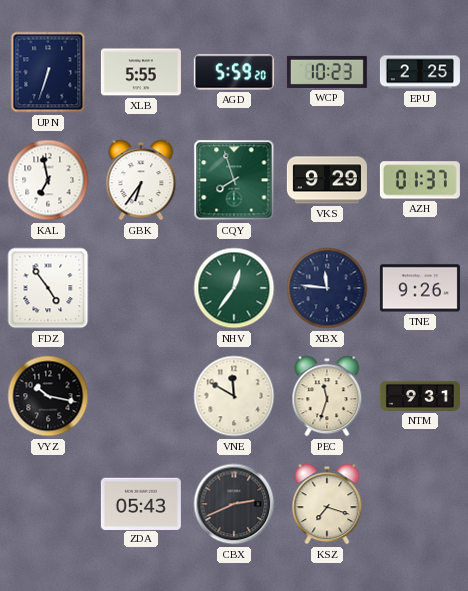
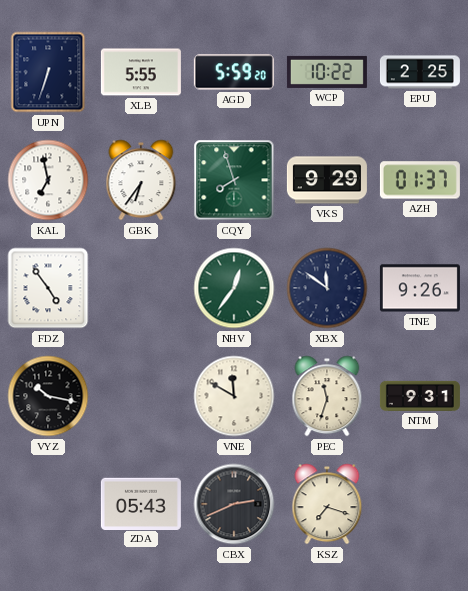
WCP: 10:23 -> 10:22 (327, 72)
XBX: 11:46 -> 11:51 (327, 288)
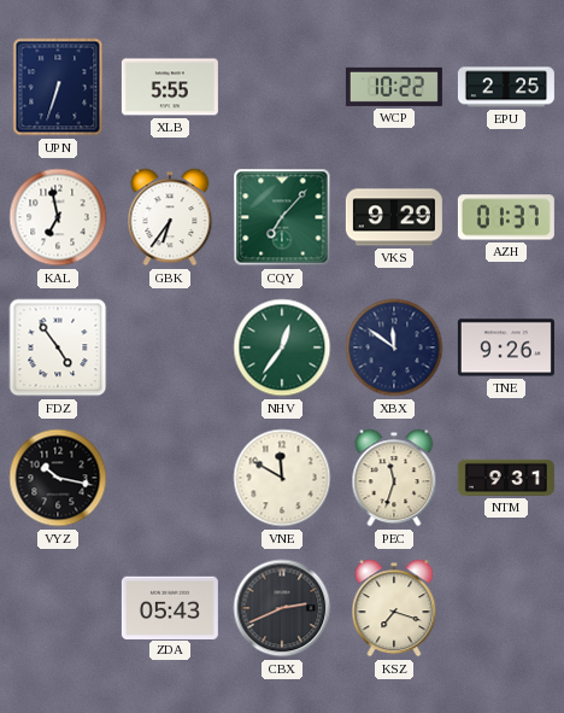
AGD: 5:59 -> none (234, 72)
CQY: 7:57 -> 7:07 (282, 217)
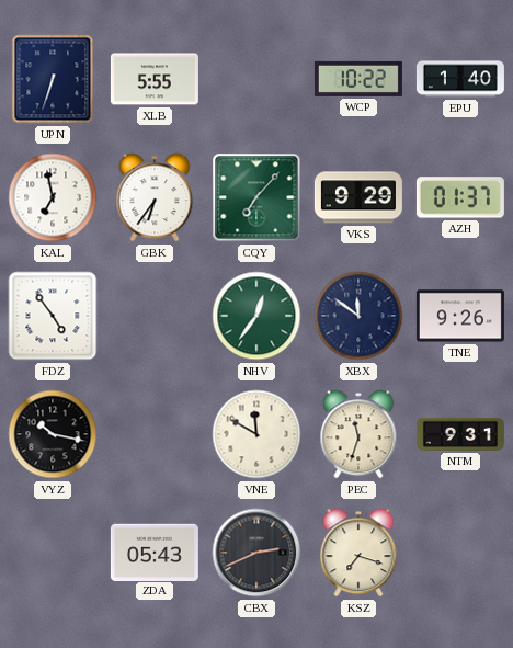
EPU: 2:25 -> 1:40 (460, 79)
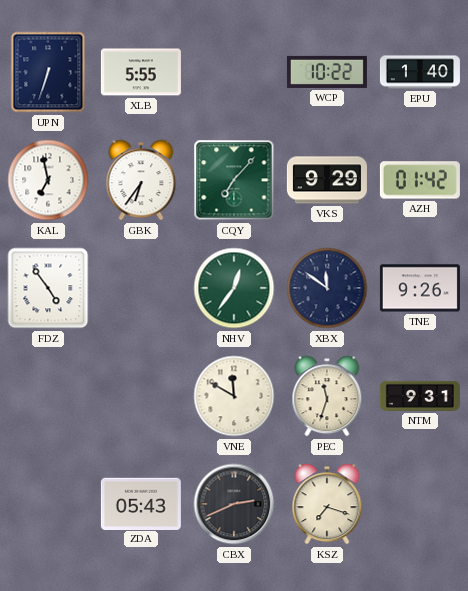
AZH: 01:37 -> 01:42 (420, 180)
VYZ: 10:17 -> none (53, 434)
